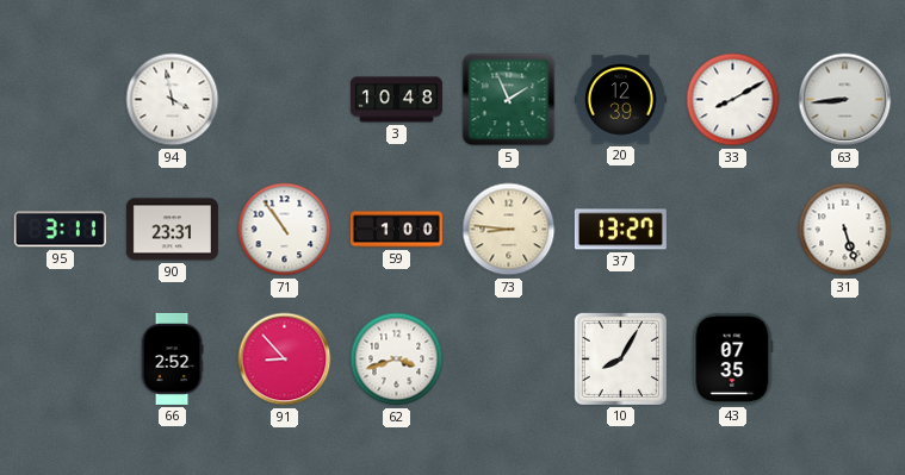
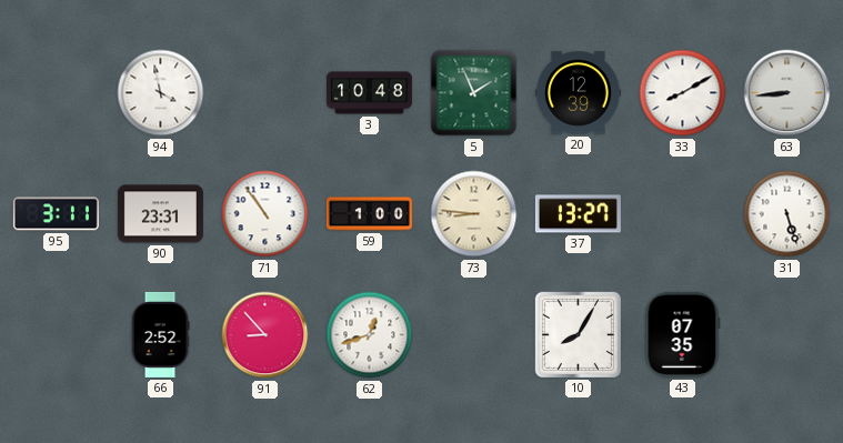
62: 3:42 -> 12:42 (370, 335)
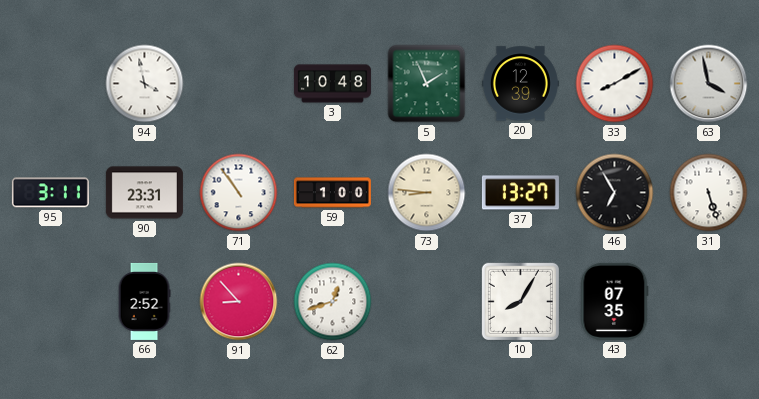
63: 8:44 -> 3:58 (709, 84)
46: none -> 6:55 (615, 193)
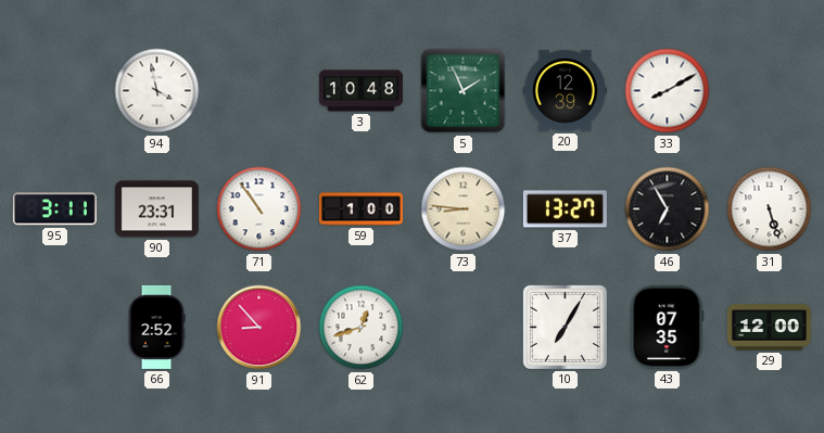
63: 3:58 -> none (709, 84)
10: 8:05 -> 7:05 (565, 327)
29: none -> 12:00 (769, 328)
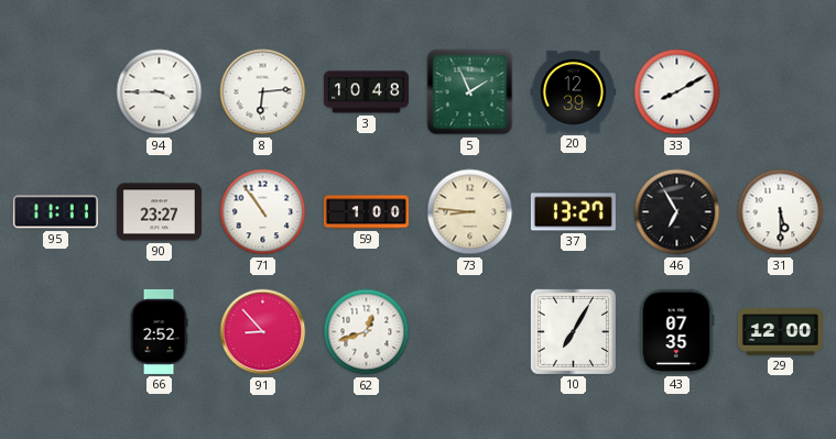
94: 3:58 -> 3:45 (160, 92)
8: none -> 6:14 (263, 92)
95: 3:11 -> 11:11 (55, 212)
90: 23:31 -> 23:27 (159, 212)
31: 5:27 -> 5:30 (781, 212)
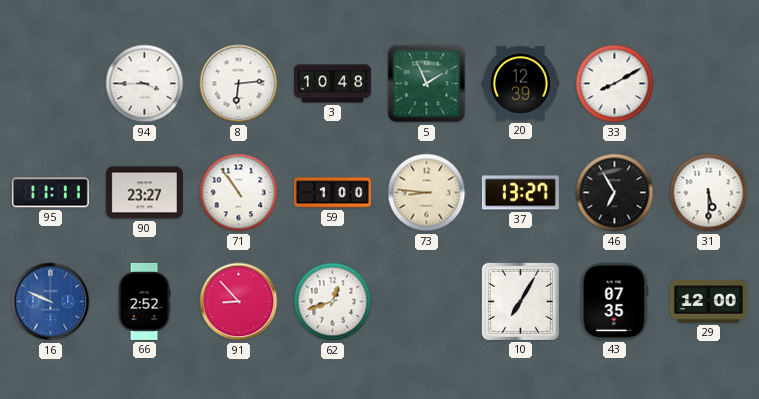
16: none -> 9:49 (51, 302)
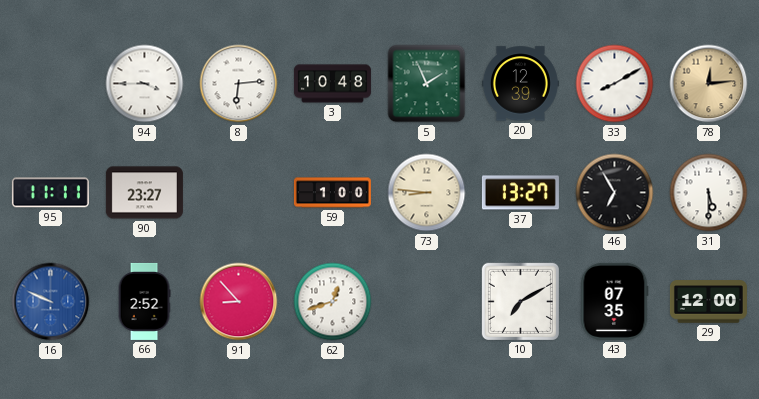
78: none -> 12:14 (709, 84)
71: 10:54 -> none (239, 193)
10: 7:05 -> 7:10 (520, 301)
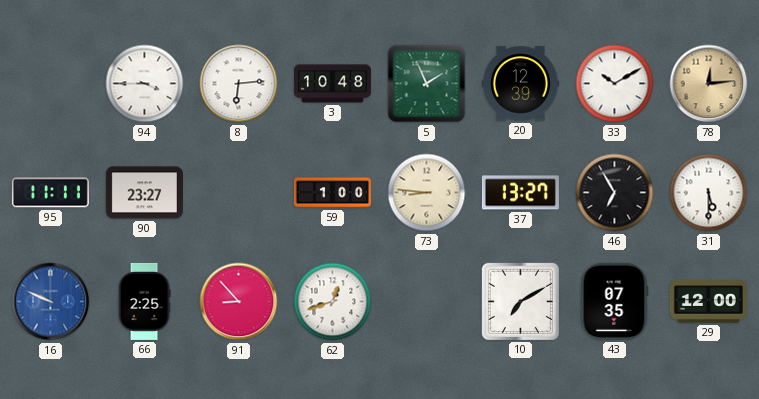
33: 8:10 -> 10:10 (615, 84)
66: 2:52 -> 2:25 (144, 301)
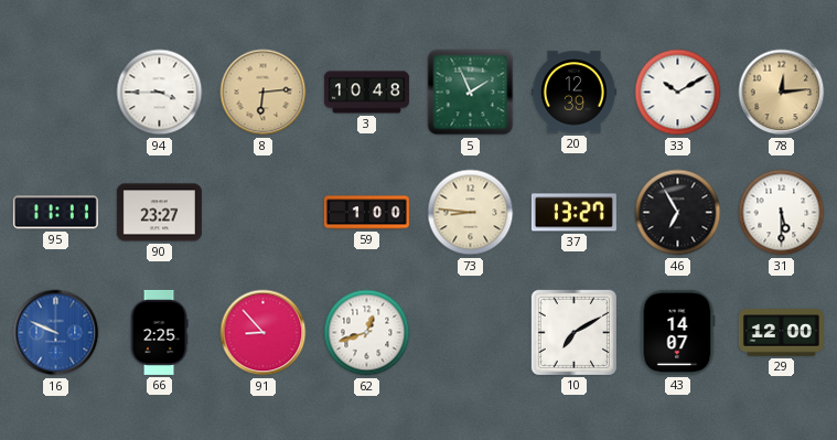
8 dial: white -> champagne (264, 93)
43: 07:35 -> 14:07 (677, 332)
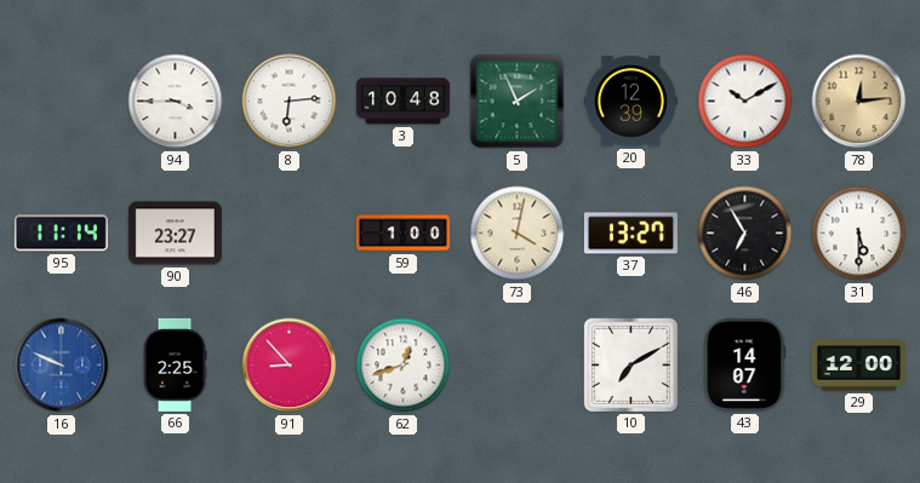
8 dial: champagne -> white (290, 102)
95: 11:11 -> 11:14 (61, 234)
73: 8:46 -> 4:02 (518, 234)
